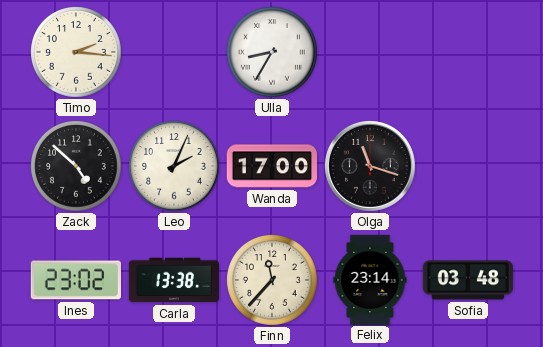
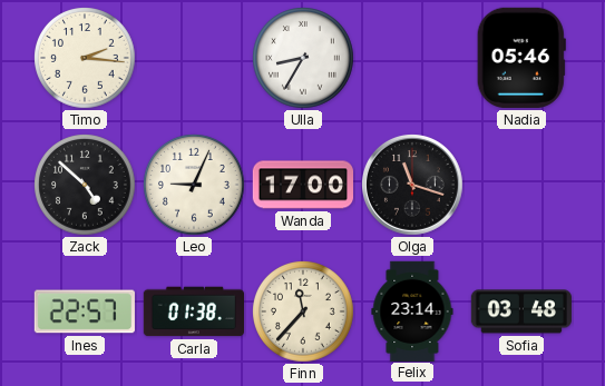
Nadia: none -> 05:46 (521, 58)
Leo: 2:04 -> 9:04 (195, 186)
Ines: 23:02 -> 22:57 (85, 311)
Carla: 13:38 -> 01:38 (193, 311)
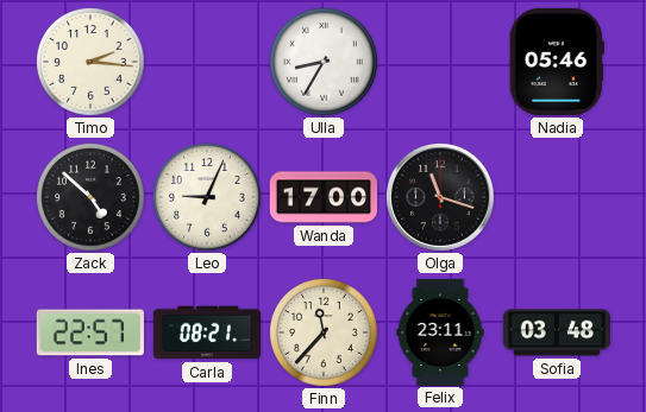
Carla: 01:38 -> 08:21 (206, 332)
Felix: 23:14 -> 23:11 (440, 331)
